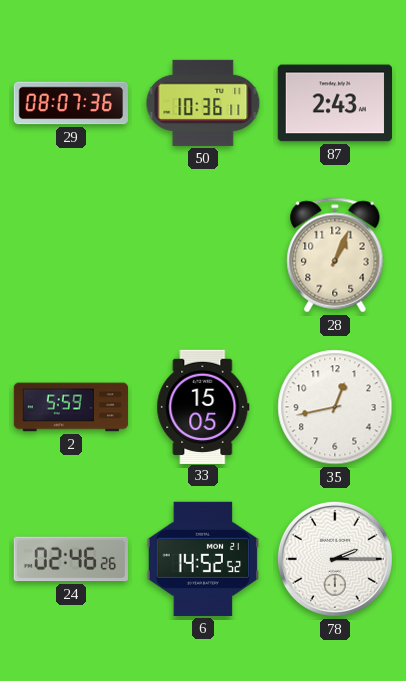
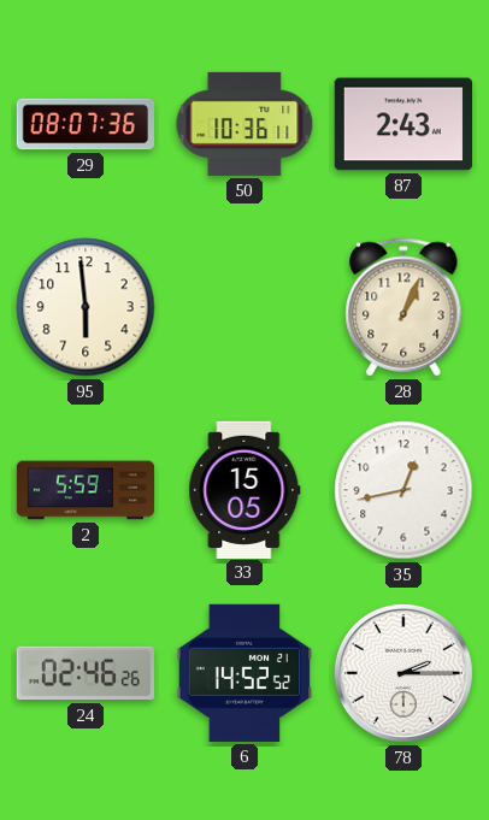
95: none -> 5:59 (86, 307)
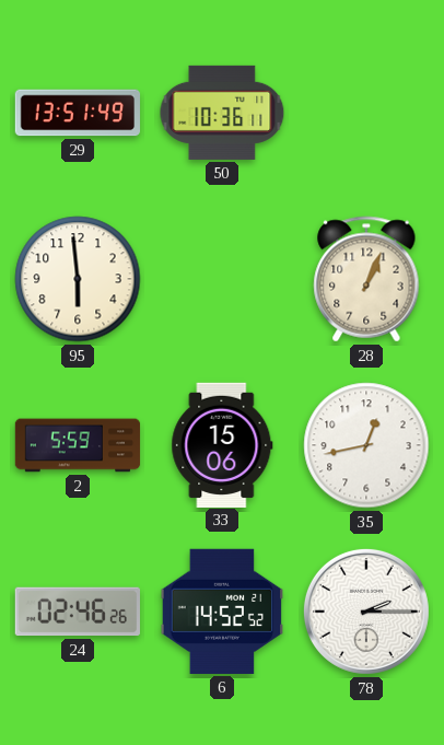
29: 08:07 -> 13:51 (78, 113)
87: 2:43 -> none (402, 124)
33: 15:05 -> 15:06 (222, 444)
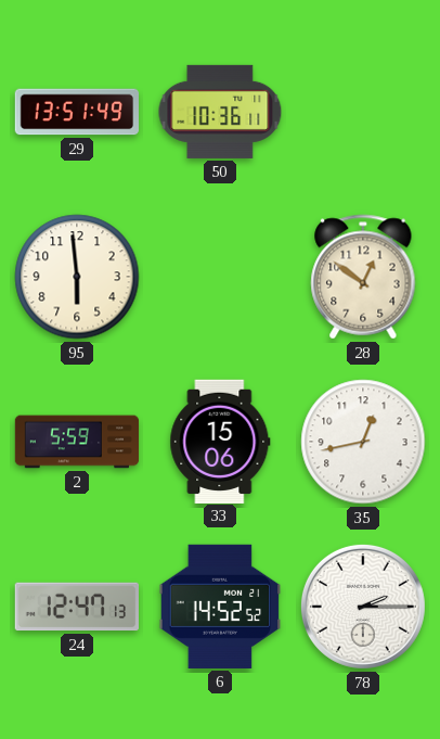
28: 1:04 -> 12:51 (363, 277)
24: 02:46 -> 12:47 (76, 607)
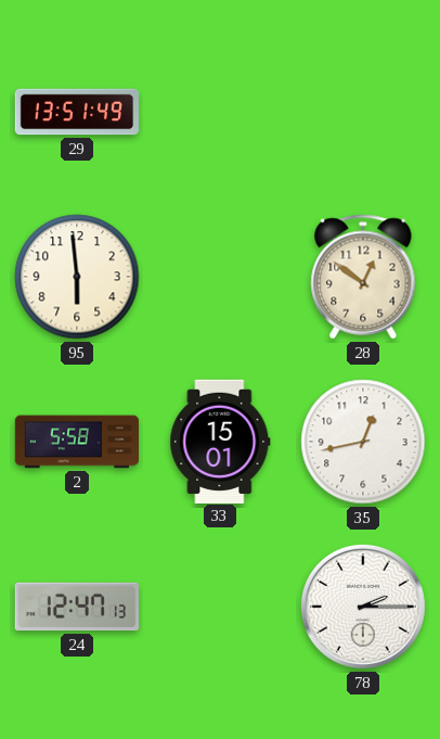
50: 10:36 -> none (220, 112)
2: 5:59 -> 5:58 (77, 442)
33: 15:06 -> 15:01 (220, 441)
6: 14:52 -> none (220, 607)
